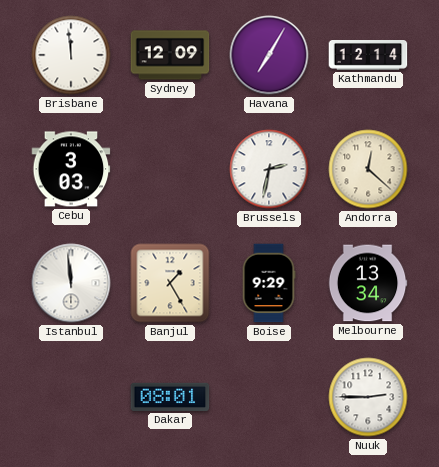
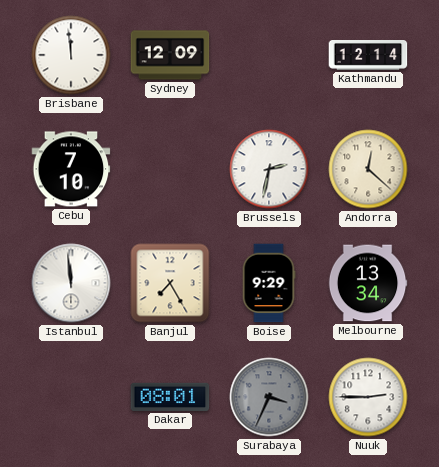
Havana: 7:05 -> none (269, 55)
Cebu: 3:03 -> 7:10 (71, 169)
Banjul: 1:25 -> 7:25 (170, 283)
Surabaya: none -> 3:34 (269, 397)
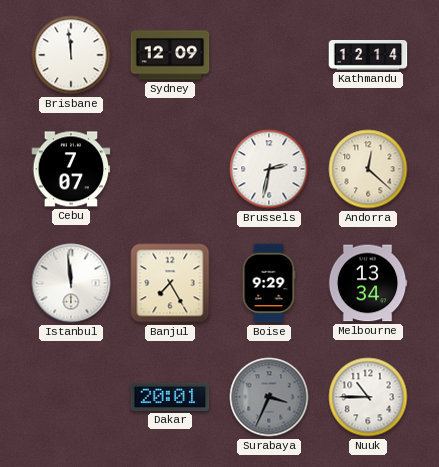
Cebu: 7:10 -> 7:07 (71, 169)
Dakar: 08:01 -> 20:01 (170, 397)
Nuuk: 2:45 -> 10:45 (368, 397)
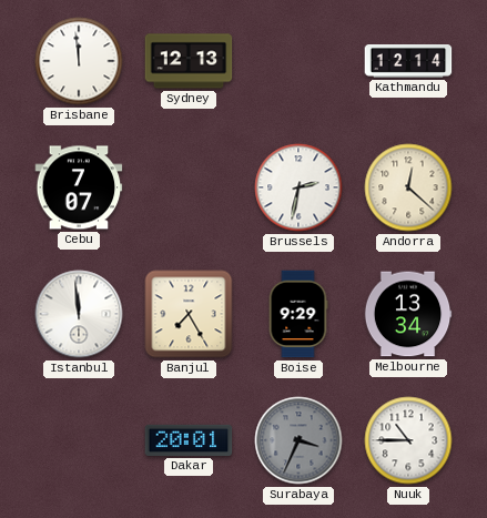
Sydney: 12:09 -> 12:13 (189, 61)
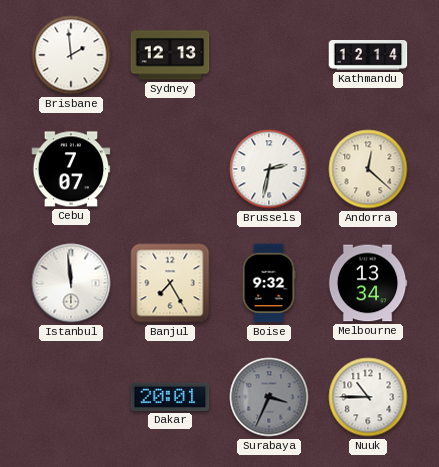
Brisbane: 11:59 -> 1:59 (71, 55)
Boise: 9:29 -> 9:32 (269, 283)
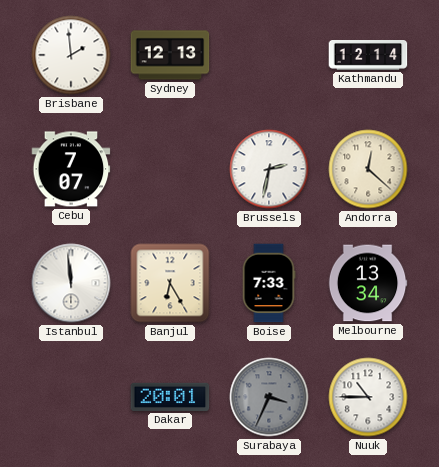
Banjul: 7:25 -> 6:25 (170, 283)
Boise: 9:32 -> 7:33 (269, 283)
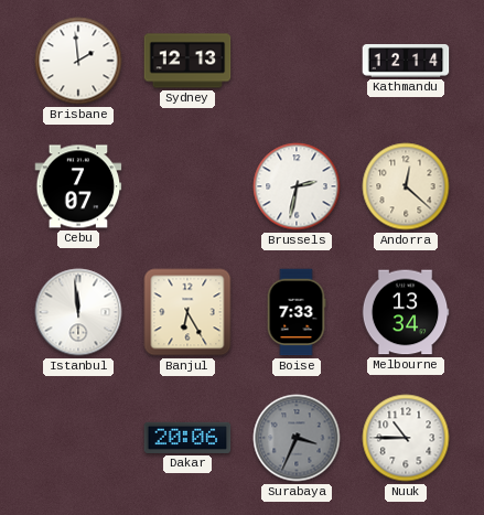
Dakar: 20:01 -> 20:06 (187, 438)
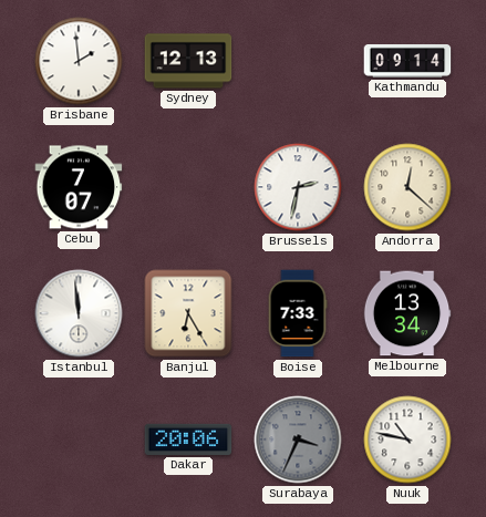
Kathmandu: 12:14 -> 09:14 (407, 62)
Nuuk: 10:45 -> 10:47 (407, 440)
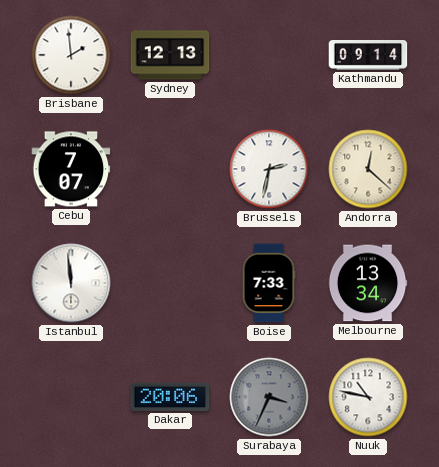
Banjul: 6:25 -> none (188, 313)
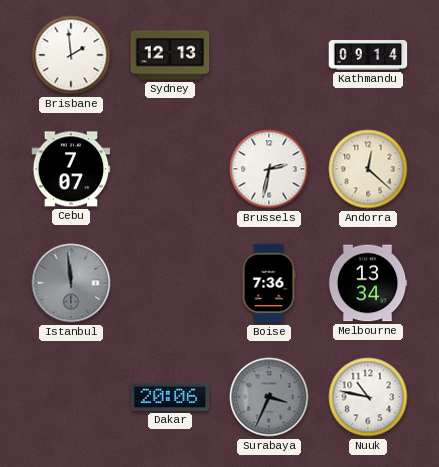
Istanbul dial: white -> grey (71, 283)
Boise: 7:33 -> 7:36 (269, 283)
